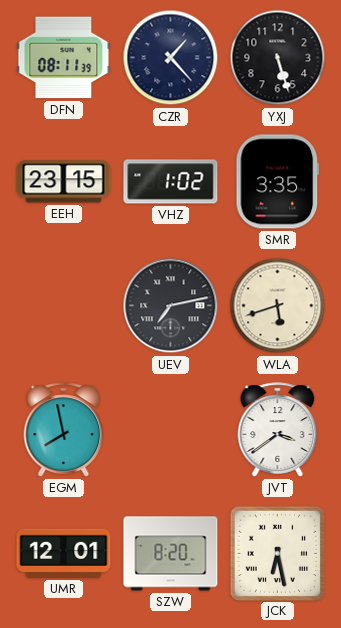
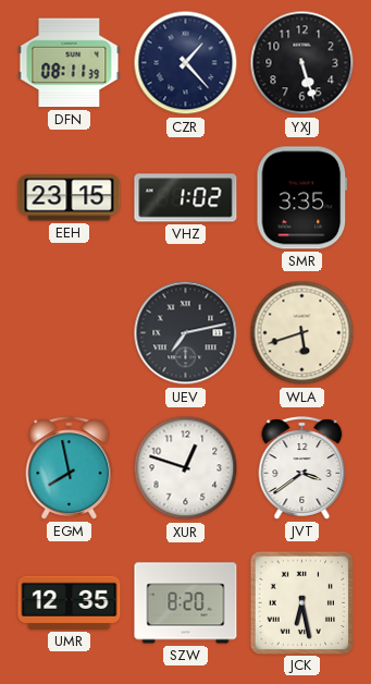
XUR: none -> 12:48 (186, 468)
UMR: 12:01 -> 12:35 (70, 602)
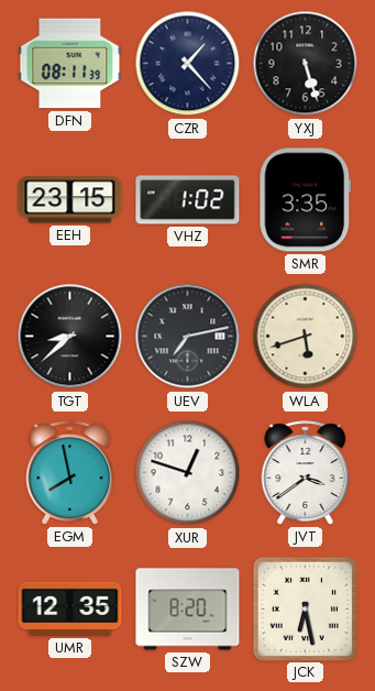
TGT: none -> 8:38 (70, 337)
